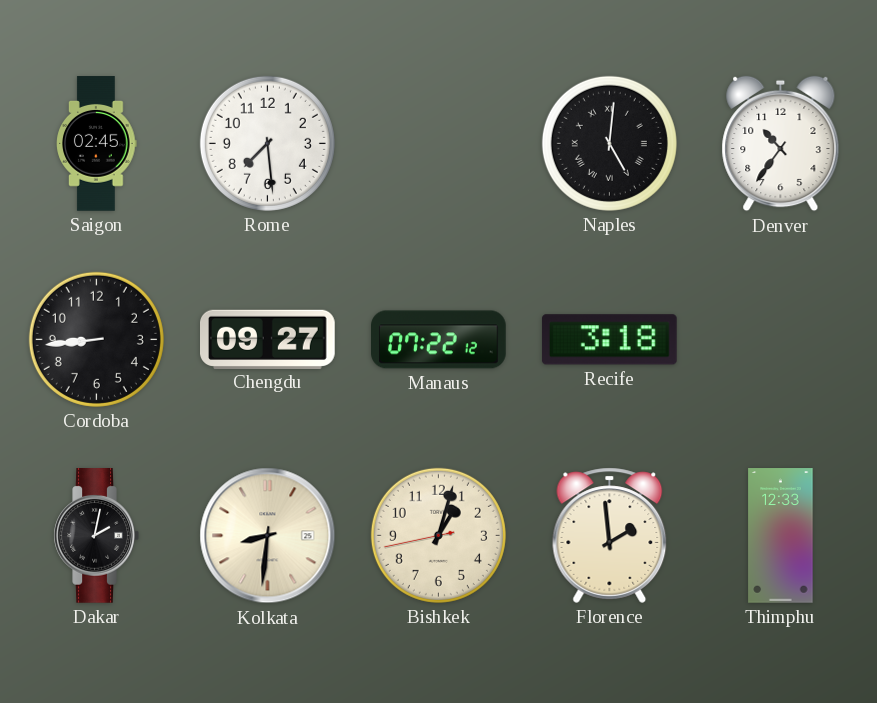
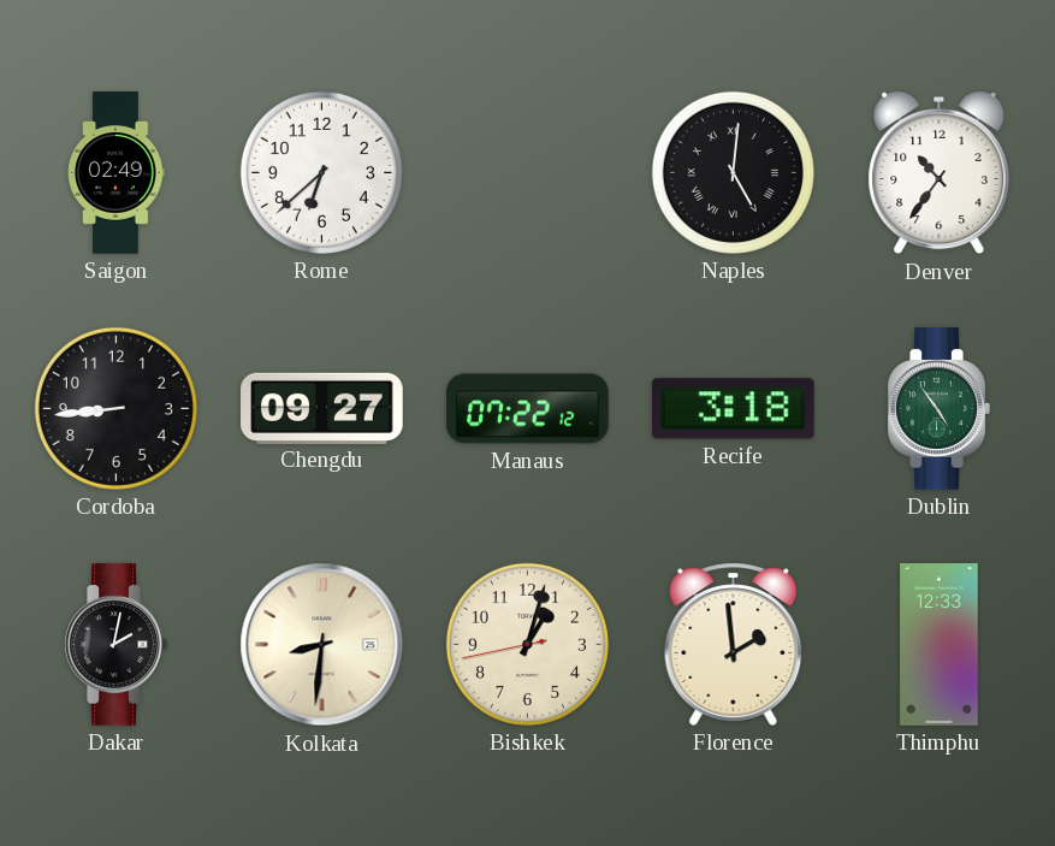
Saigon: 02:45 -> 02:49 (117, 173)
Rome: 7:29 -> 6:38 (321, 172)
Dublin: none -> 4:54 (938, 409)
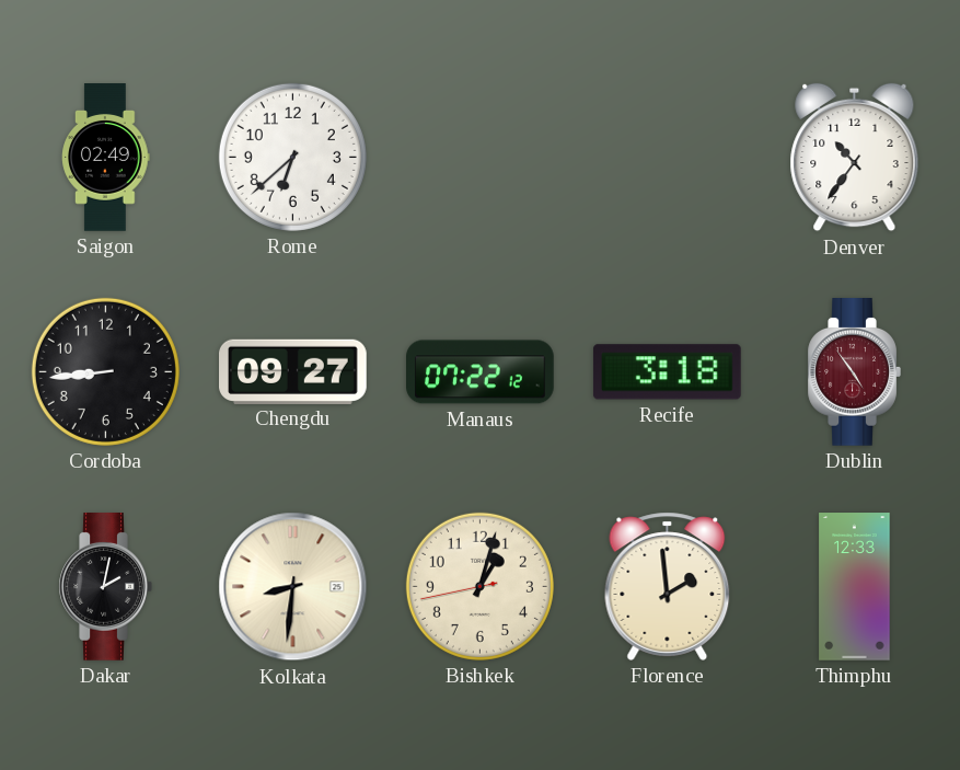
Naples: 5:01 -> none (733, 172)
Dublin dial: green -> burgundy (854, 372)
